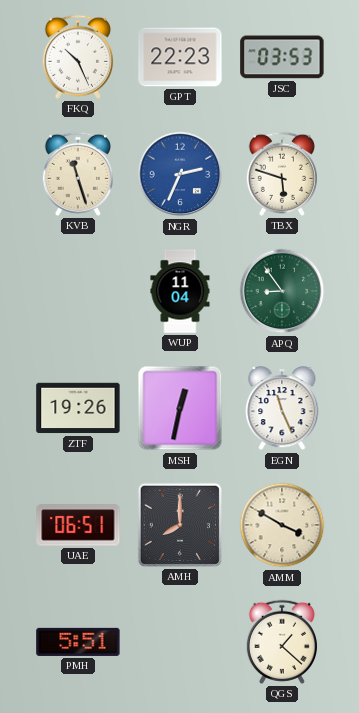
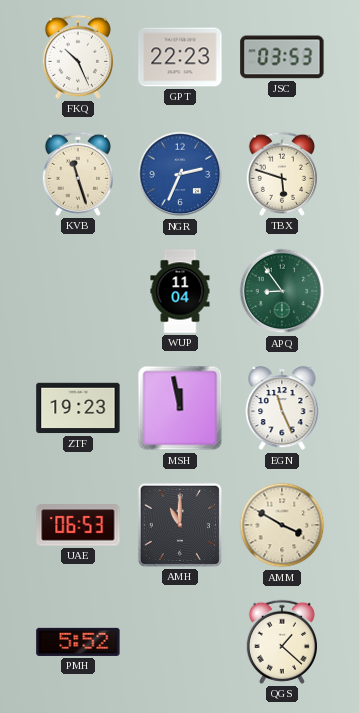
ZTF: 19:26 -> 19:23 (78, 408)
MSH: 12:32 -> 11:58 (180, 408)
UAE: 06:51 -> 06:53 (78, 525)
AMH: 8:00 -> 11:00 (180, 525)
PMH: 5:51 -> 5:52 (78, 642)
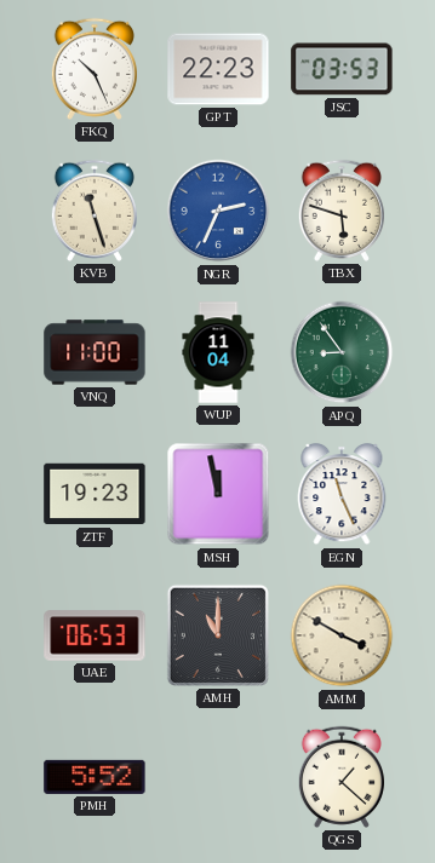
VNQ: none -> 11:00 (95, 352)
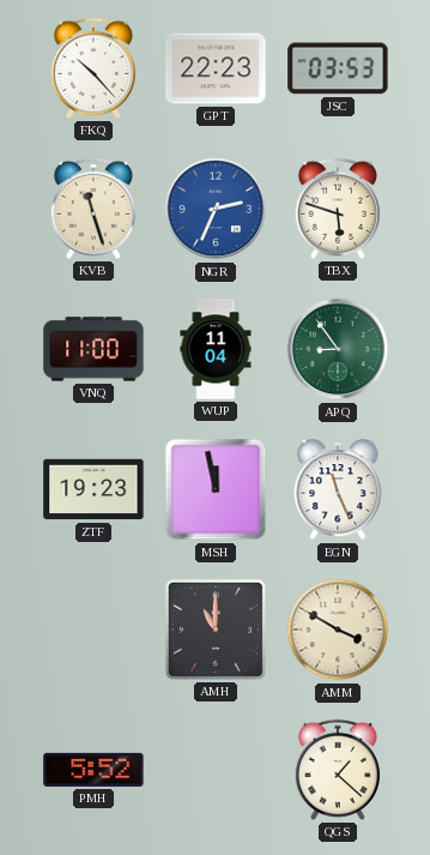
FKQ: 10:26 -> 10:23 (93, 68)
UAE: 06:53 -> none (95, 635)
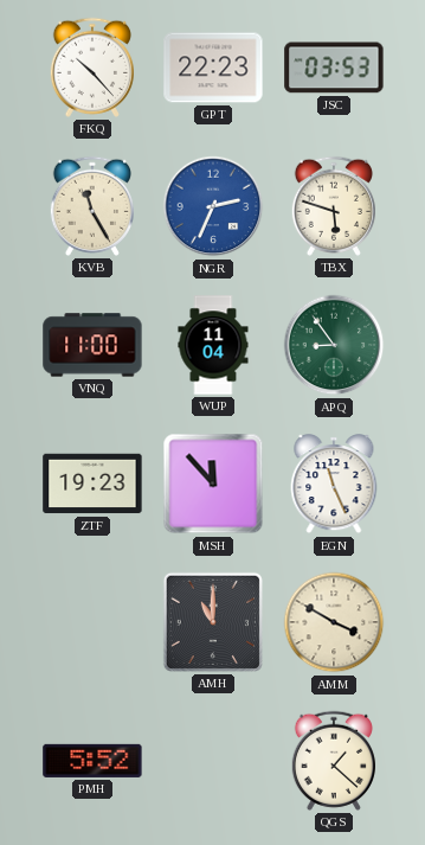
KVB: 11:27 -> 11:25 (92, 206)
MSH: 11:58 -> 11:53 (213, 484)
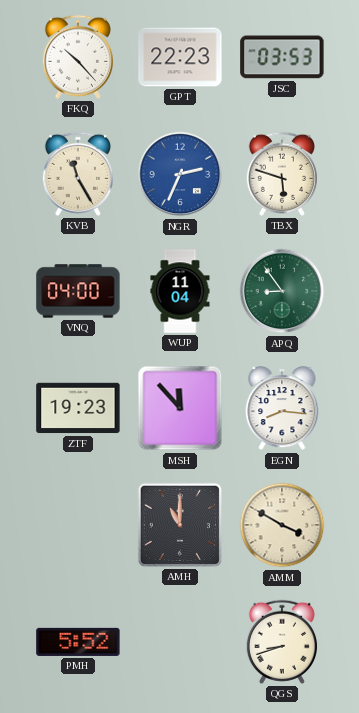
VNQ: 11:00 -> 04:00 (78, 291)
EGN: 11:26 -> 8:16 (282, 409)
QGS: 1:22 -> 8:42 (282, 642)
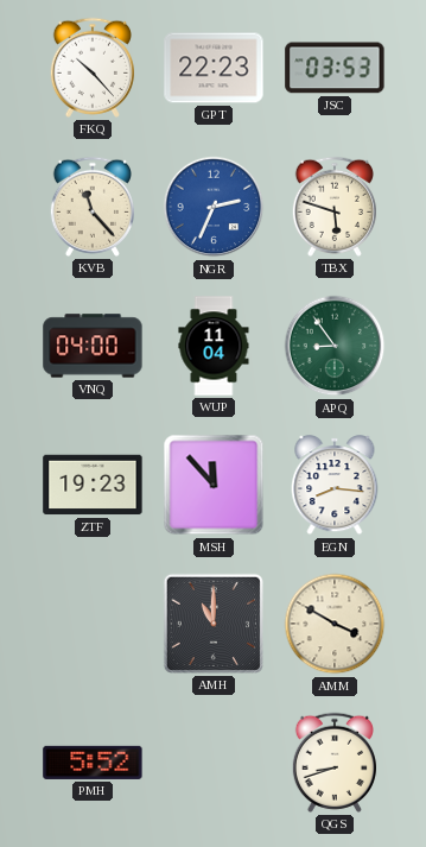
KVB: 11:25 -> 11:23 (93, 207)
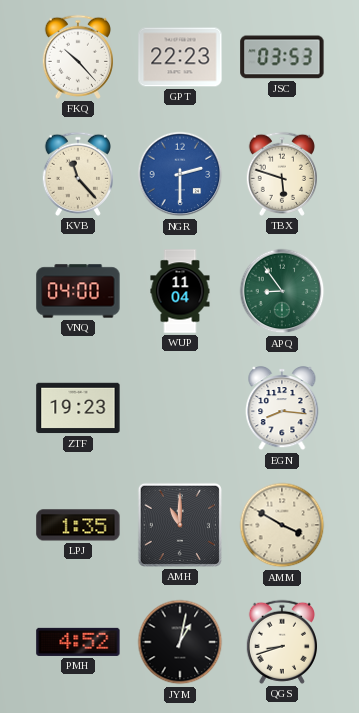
NGR: 2:34 -> 2:30 (180, 174)
MSH: 11:53 -> none (214, 485)
LPJ: none -> 1:35 (78, 525)
PMH: 5:52 -> 4:52 (78, 642)
JYM: none -> 1:02 (180, 642)
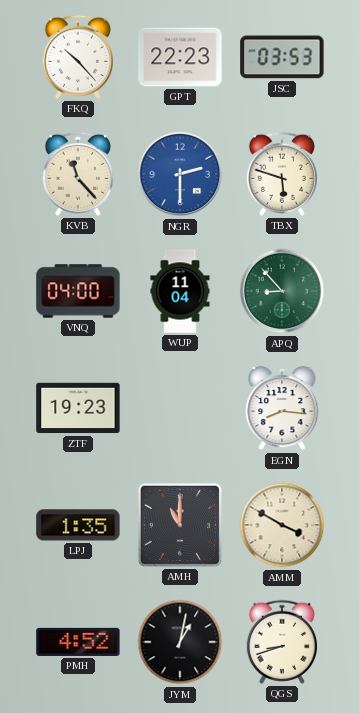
APQ: 8:54 -> 8:53 (282, 291)
